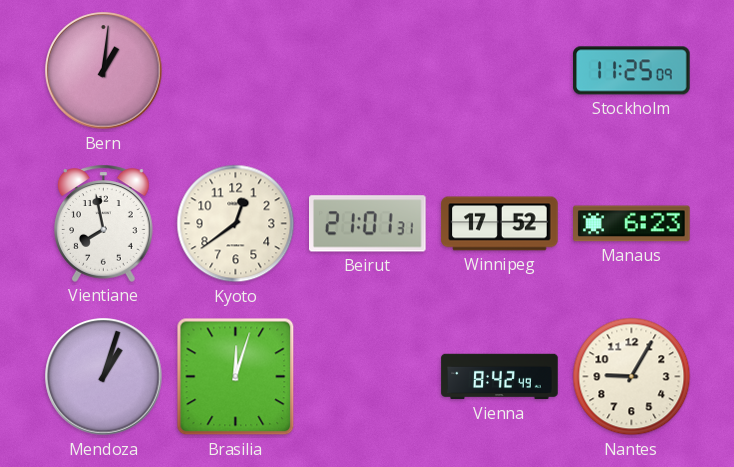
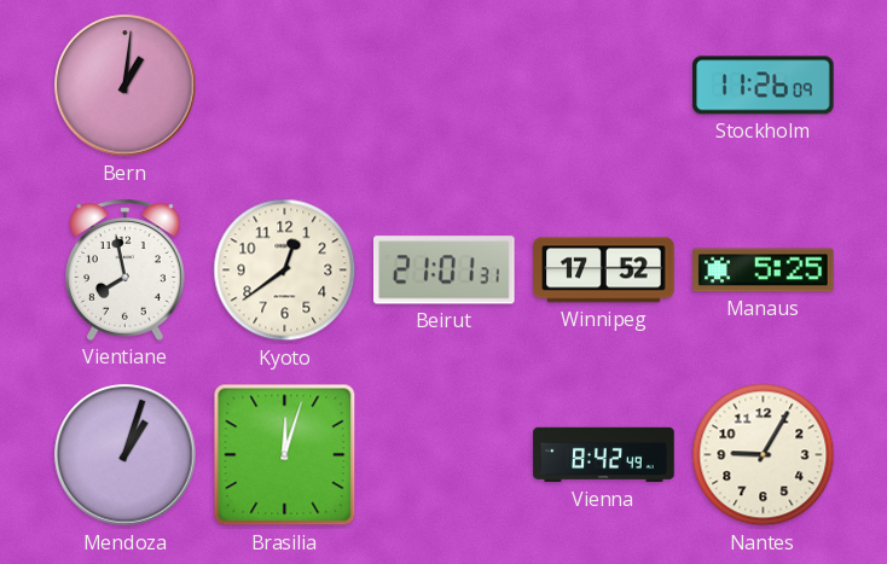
Stockholm: 11:25 -> 11:26 (764, 86)
Manaus: 6:23 -> 5:25 (764, 271)
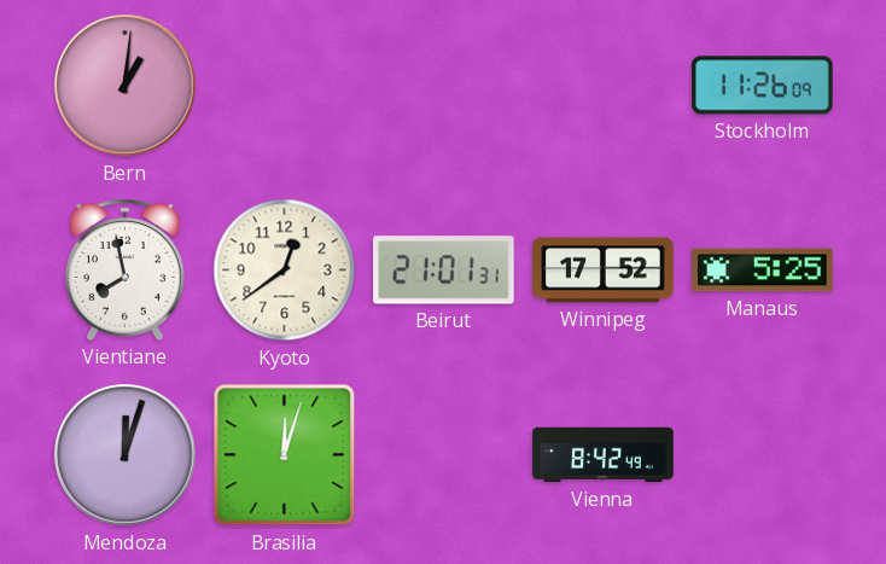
Mendoza: 1:03 -> 12:03 (126, 455)
Nantes: 9:05 -> none (764, 455)
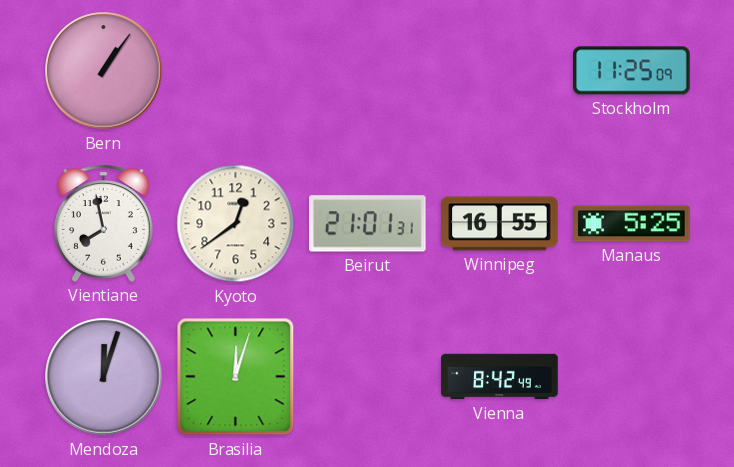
Bern: 1:01 -> 1:06 (104, 71)
Stockholm: 11:26 -> 11:25 (632, 71)
Winnipeg: 17:52 -> 16:55 (500, 224)
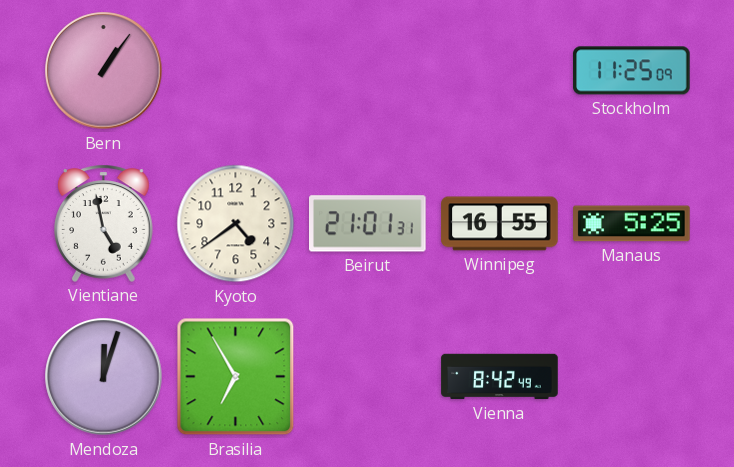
Vientiane: 7:58 -> 4:58 (104, 223)
Kyoto: 12:39 -> 4:39 (236, 224)
Brasilia: 12:03 -> 6:55 (236, 377)
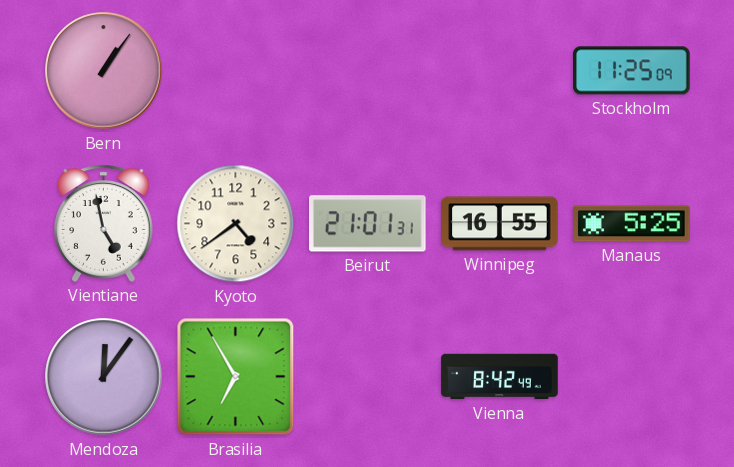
Mendoza: 12:03 -> 12:06 (104, 377)
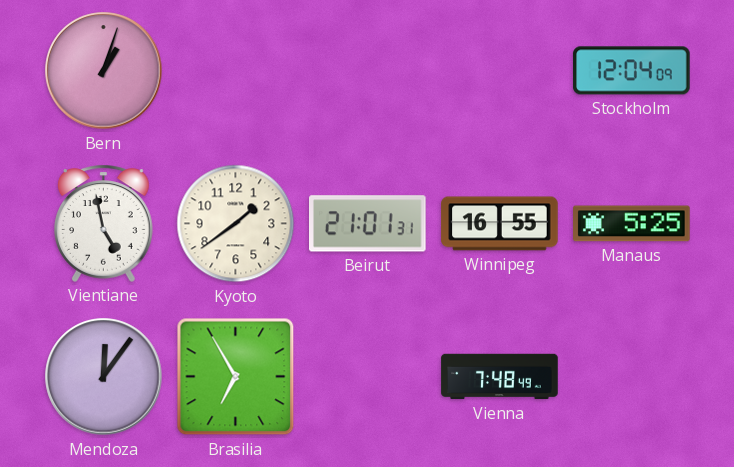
Bern: 1:06 -> 1:03 (104, 71)
Stockholm: 11:25 -> 12:04 (632, 71)
Kyoto: 4:39 -> 1:39 (236, 224)
Vienna: 8:42 -> 7:48 (500, 377)
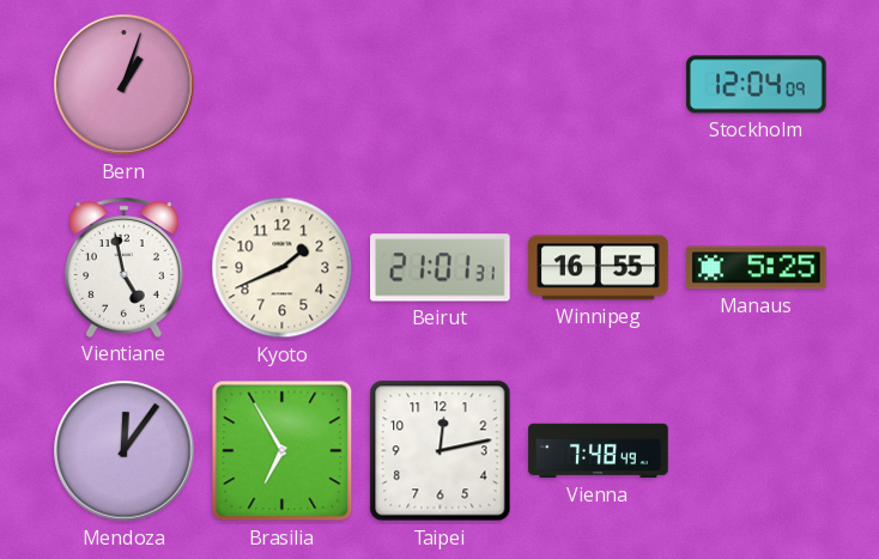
Kyoto: 1:39 -> 1:41 (283, 268)
Taipei: none -> 12:13 (441, 451)
